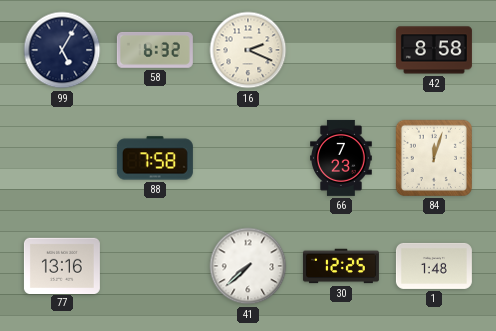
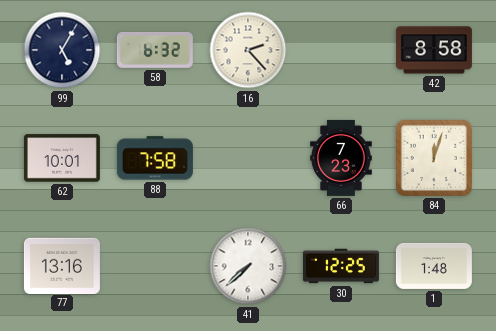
16: 2:19 -> 2:23 (248, 50)
62: none -> 10:01 (62, 158)
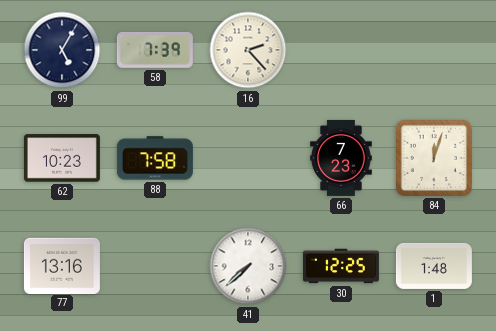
58: 6:32 -> 7:39 (155, 50)
42: 8:58 -> none (434, 50)
62: 10:01 -> 10:23 (62, 158)
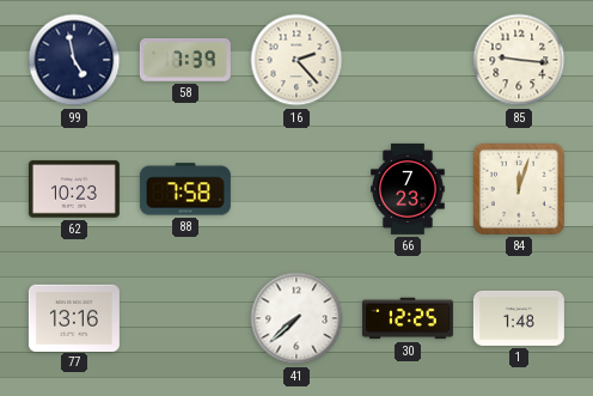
99: 5:05 -> 4:58 (74, 60)
85: none -> 9:16 (519, 60)
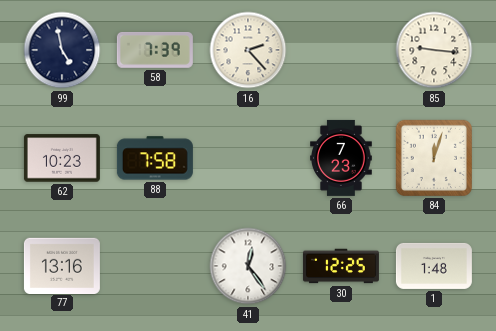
41: 7:38 -> 12:24 (248, 266)
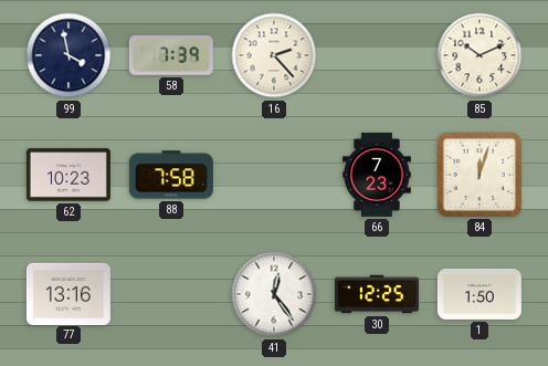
99: 4:58 -> 3:58 (68, 55)
85: 9:16 -> 10:11 (479, 55)
1: 1:48 -> 1:50 (479, 294)
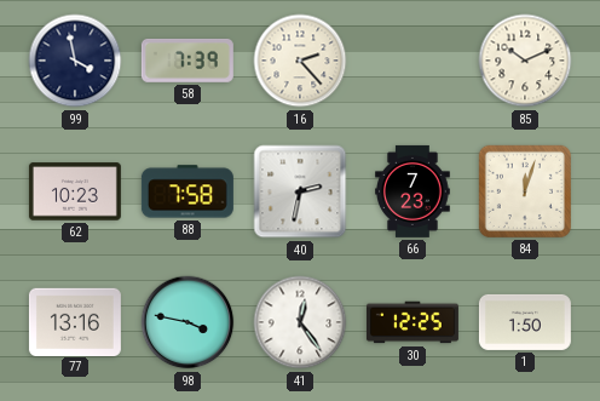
40: none -> 2:32 (300, 191)
98: none -> 3:47 (187, 322)
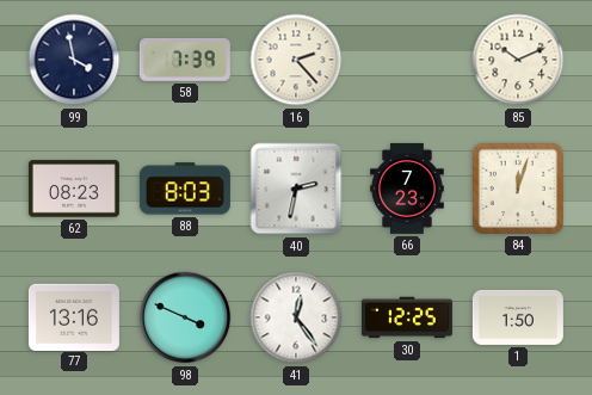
62: 10:23 -> 08:23 (74, 189)
88: 7:58 -> 8:03 (185, 189)
98: 3:47 -> 3:49 (185, 317)
